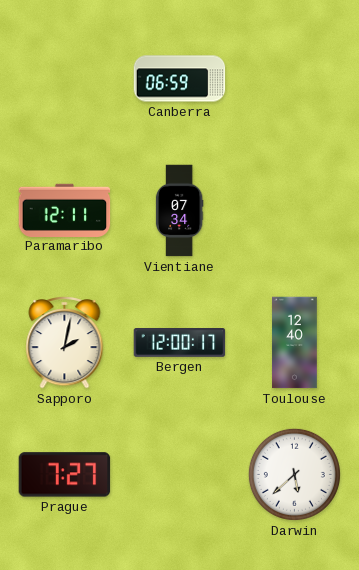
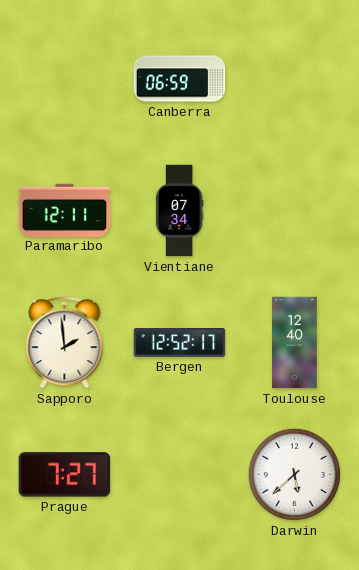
Sapporo: 2:02 -> 1:59 (65, 342)
Bergen: 12:00 -> 12:52 (180, 343)
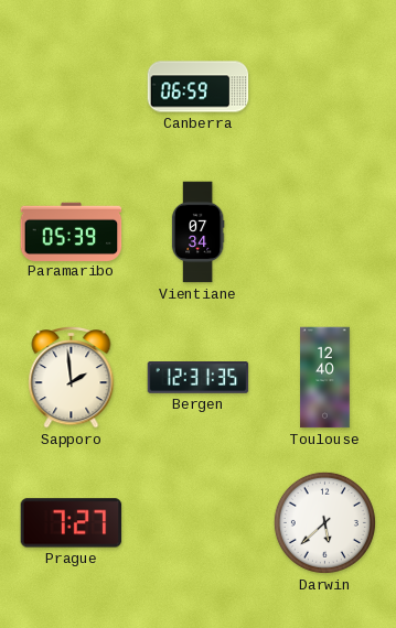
Paramaribo: 12:11 -> 05:39 (72, 231)
Bergen: 12:52 -> 12:31 (199, 378)
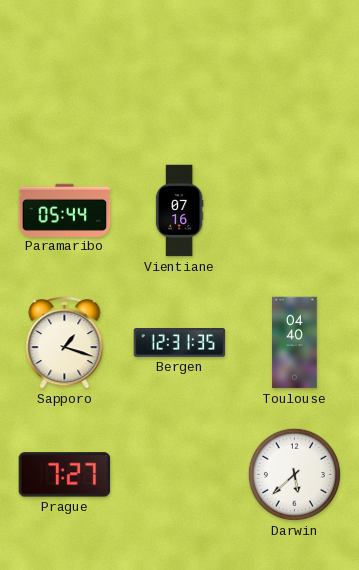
Canberra: 06:59 -> none (199, 87)
Paramaribo: 05:39 -> 05:44 (65, 210)
Vientiane: 07:34 -> 07:16 (179, 211)
Sapporo: 1:59 -> 1:18 (65, 342)
Toulouse: 12:40 -> 04:40 (295, 343)
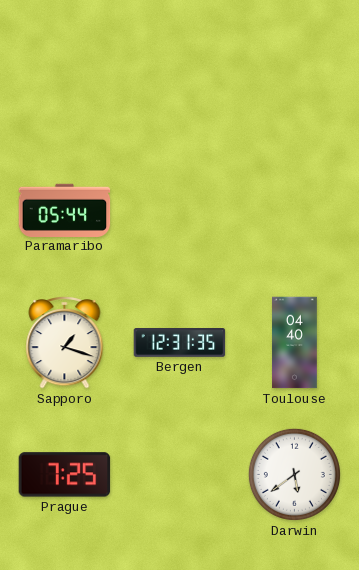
Vientiane: 07:16 -> none (179, 211)
Prague: 7:27 -> 7:25 (65, 475)
Darwin: 5:38 -> 5:39 (294, 474)
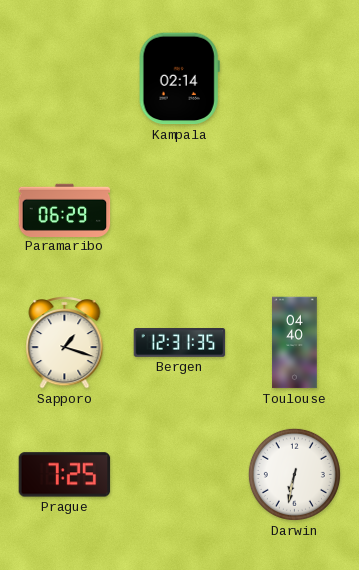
Kampala: none -> 02:14 (179, 79)
Paramaribo: 05:44 -> 06:29 (65, 210)
Darwin: 5:39 -> 6:32 (294, 474)
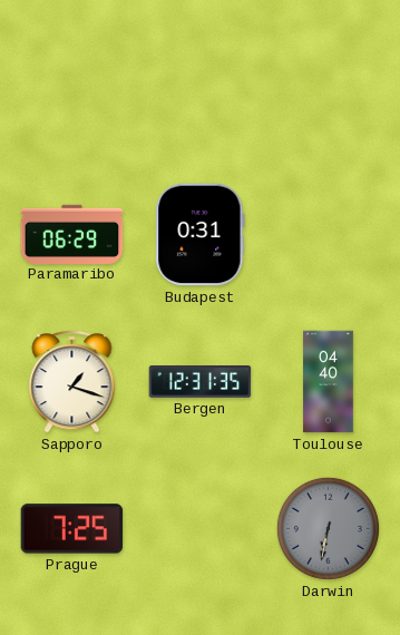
Kampala: 02:14 -> none (179, 79)
Budapest: none -> 0:31 (201, 235)
Darwin dial: white -> grey (328, 528)
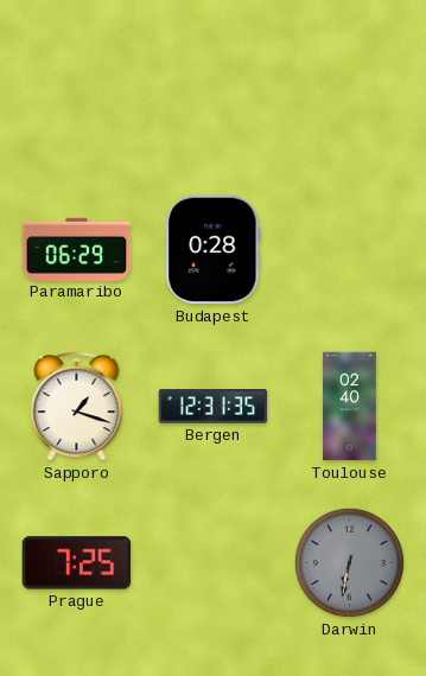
Budapest: 0:31 -> 0:28 (214, 250)
Toulouse: 04:40 -> 02:40 (350, 407)
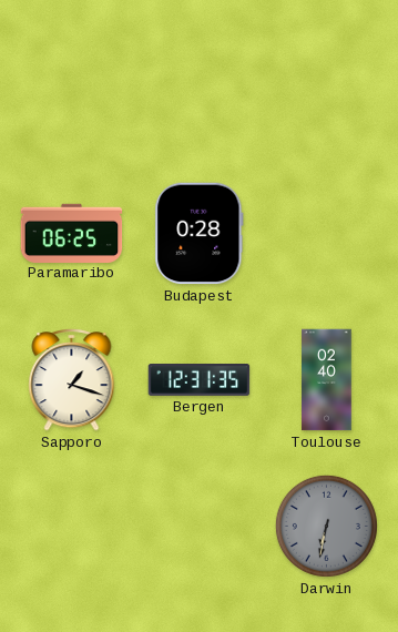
Paramaribo: 06:29 -> 06:25 (72, 233)
Prague: 7:25 -> none (77, 563)
